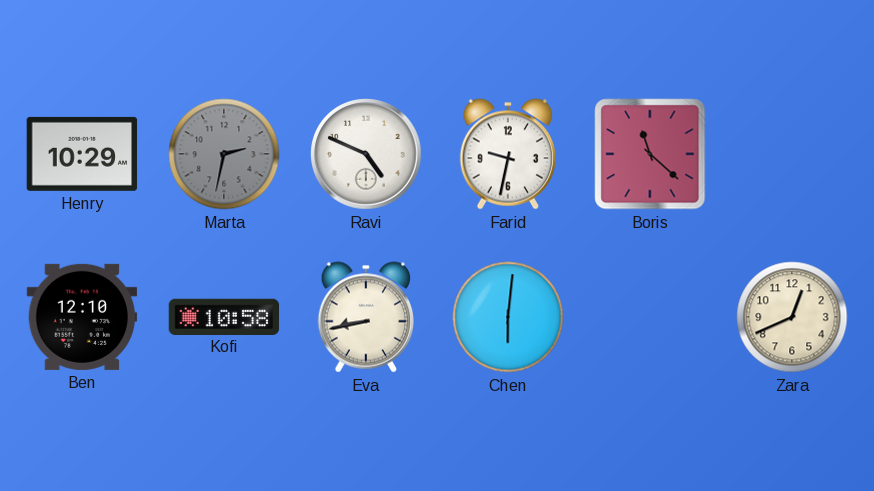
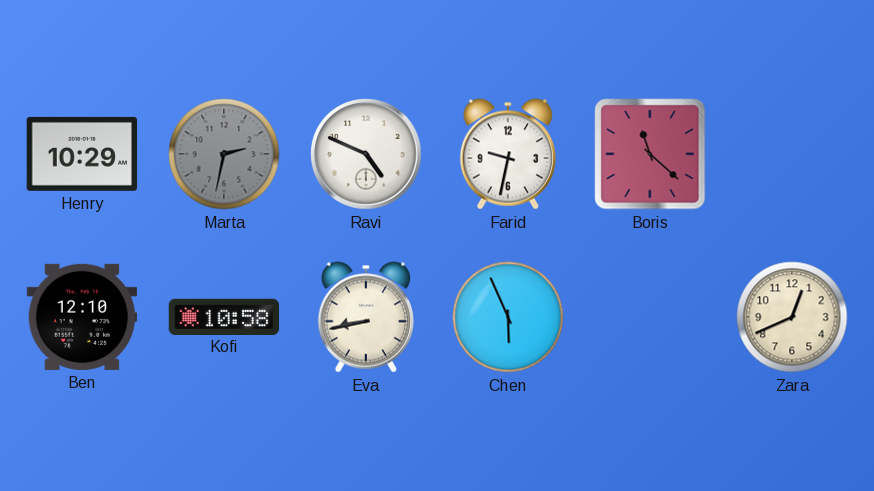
Chen: 6:01 -> 5:56 (508, 317)
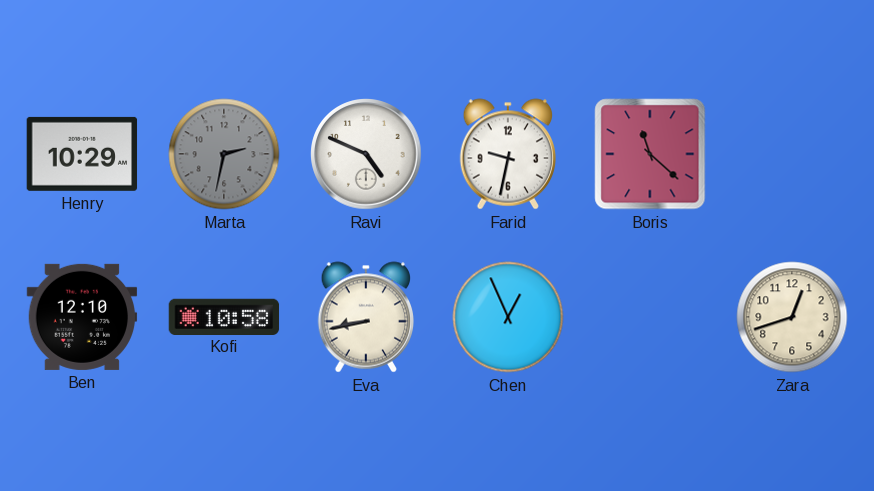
Chen: 5:56 -> 12:56 (508, 317)
Zara: 12:41 -> 12:42 (792, 317)
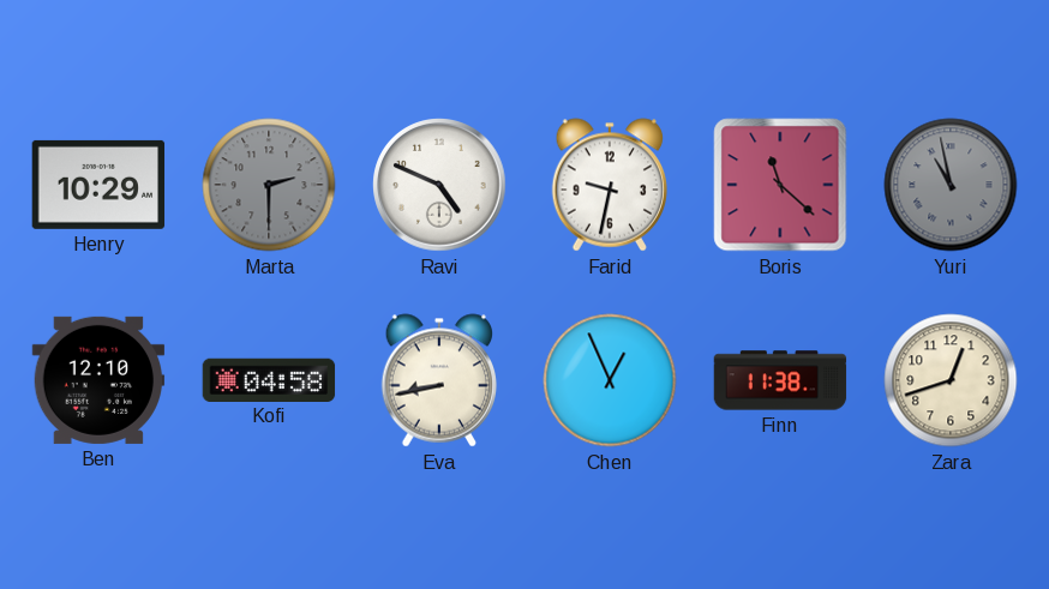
Marta: 2:32 -> 2:30 (269, 185)
Yuri: none -> 10:58 (951, 185)
Kofi: 10:58 -> 04:58 (269, 379)
Finn: none -> 11:38 (780, 380)
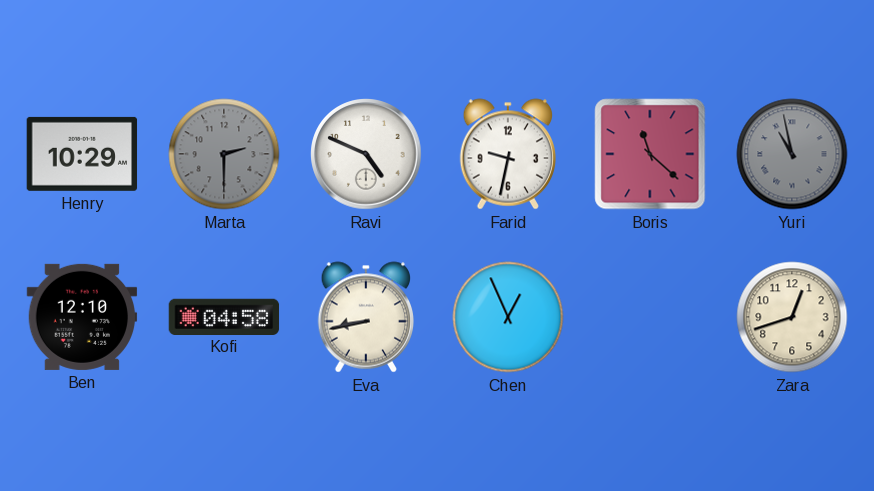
Finn: 11:38 -> none (780, 380)
